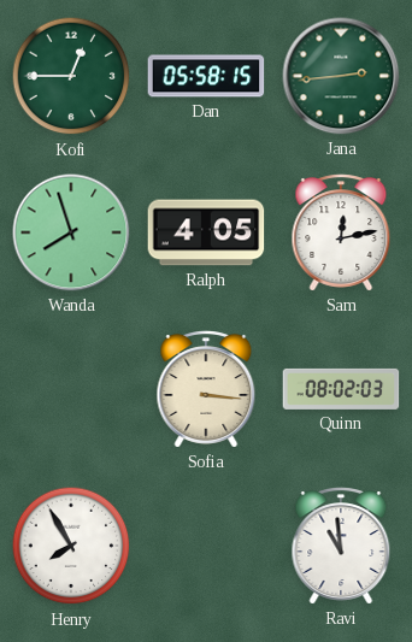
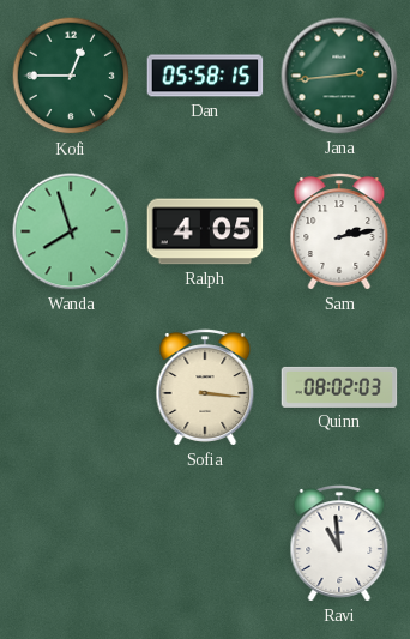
Sam: 12:13 -> 2:13 (339, 231)
Henry: 7:55 -> none (71, 546)
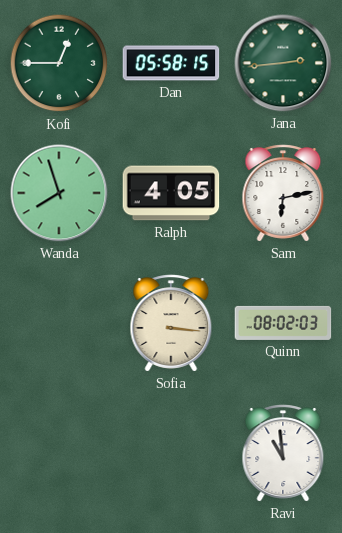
Sam: 2:13 -> 6:13 (283, 193)
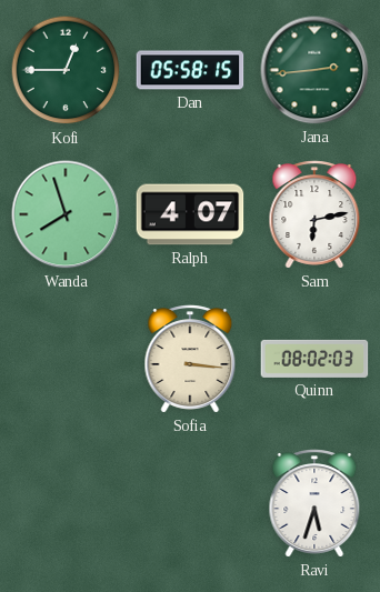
Ralph: 4:05 -> 4:07 (190, 214)
Ravi: 10:59 -> 5:33 (314, 503)
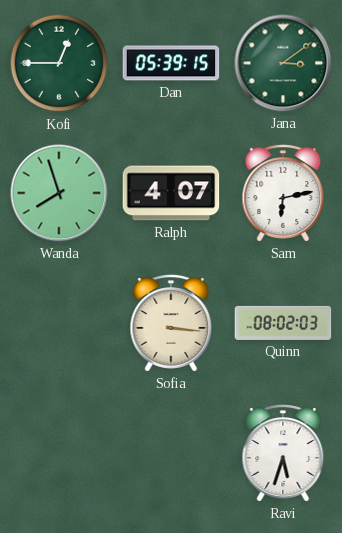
Dan: 05:58 -> 05:39 (171, 63)
Jana: 2:44 -> 3:09 (283, 63)
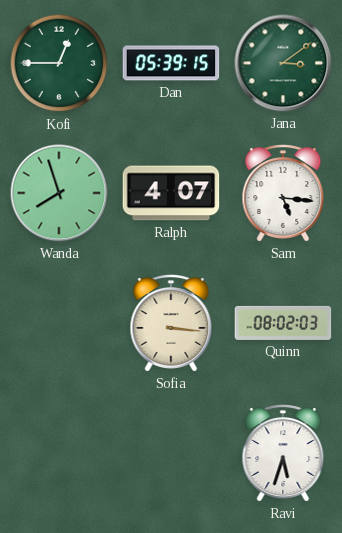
Sam: 6:13 -> 5:16 (283, 193)
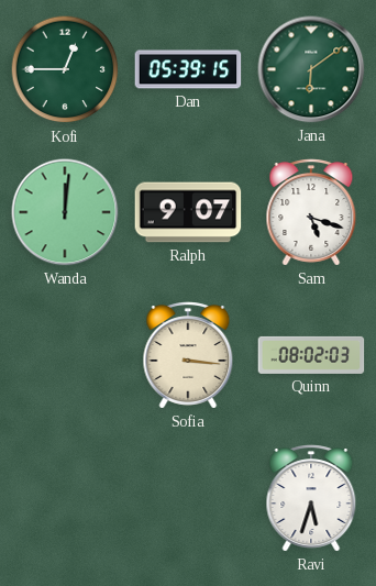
Jana: 3:09 -> 6:09 (311, 69)
Wanda: 7:57 -> 12:01 (65, 212)
Ralph: 4:07 -> 9:07 (188, 212)
Sam: 5:16 -> 5:18 (311, 212)
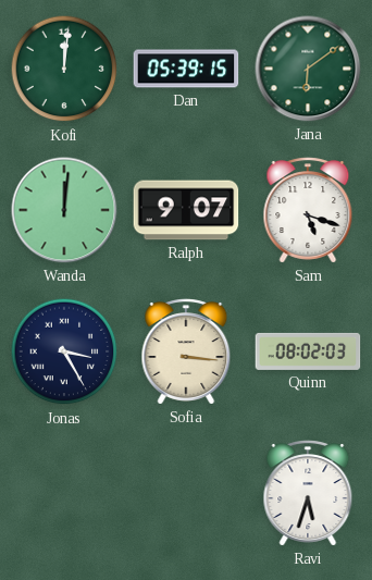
Kofi: 12:45 -> 12:01 (64, 69)
Jonas: none -> 3:25 (64, 351)
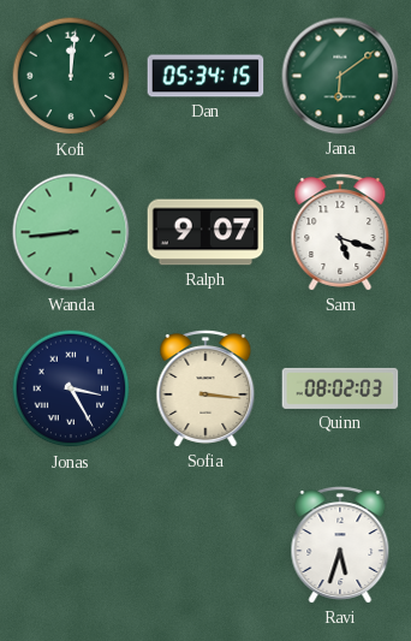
Dan: 05:39 -> 05:34 (205, 76)
Wanda: 12:01 -> 8:44 (71, 232)
